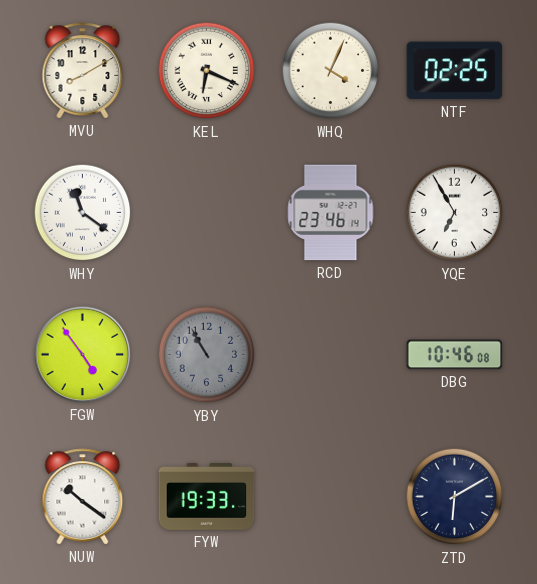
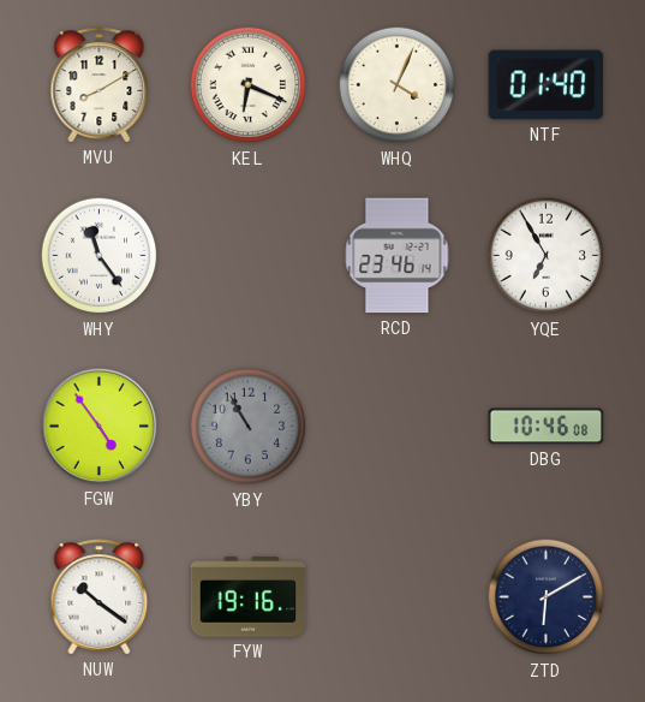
NTF: 02:25 -> 01:40 (547, 85)
WHY: 11:21 -> 11:24 (100, 256)
FYW: 19:33 -> 19:16 (249, 597)
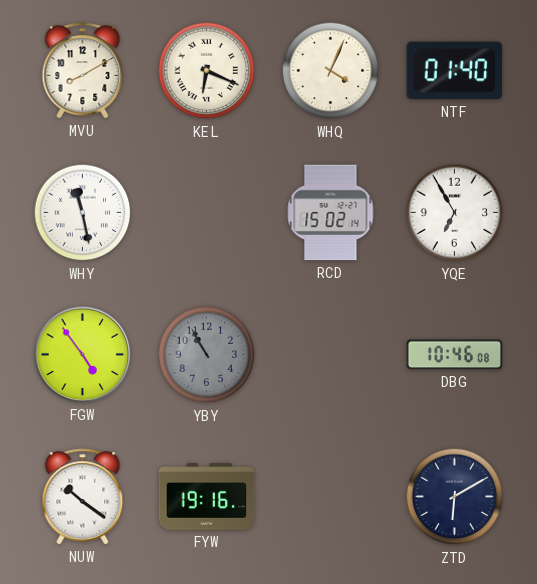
WHY: 11:24 -> 11:28 (83, 213)
RCD: 23:46 -> 15:02 (331, 213)
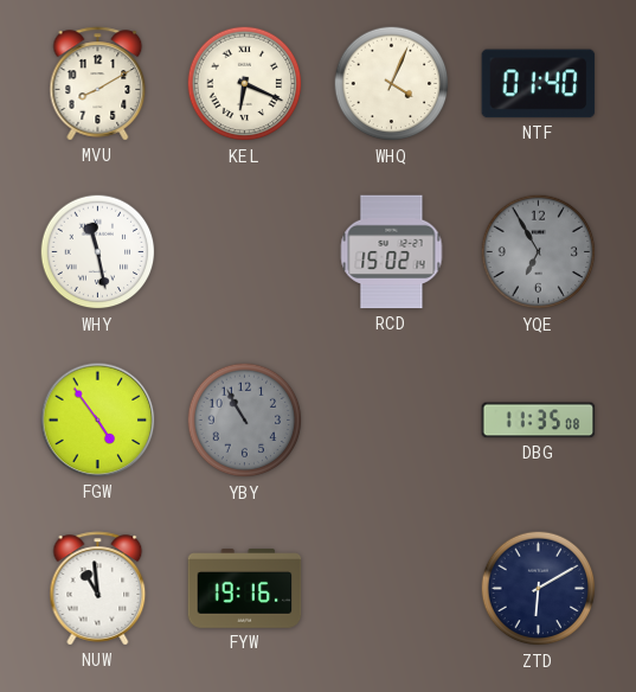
YQE dial: white -> grey (539, 252)
DBG: 10:46 -> 11:35 (539, 421)
NUW: 10:21 -> 10:59 (98, 589)
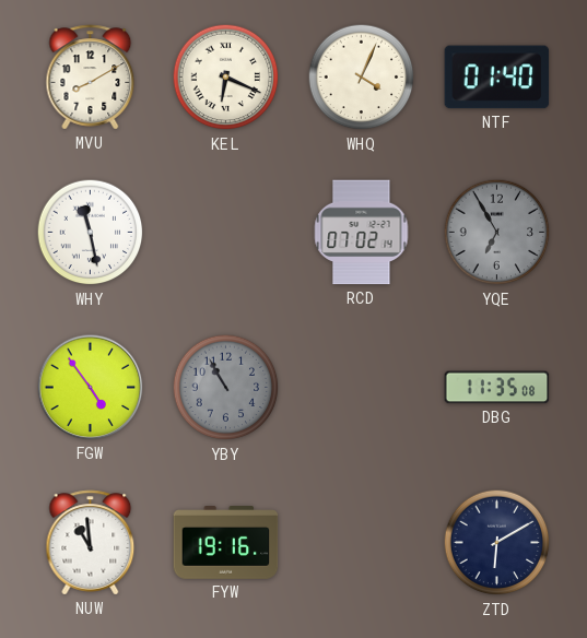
RCD: 15:02 -> 07:02 (362, 233)
